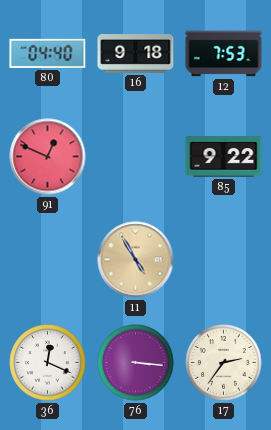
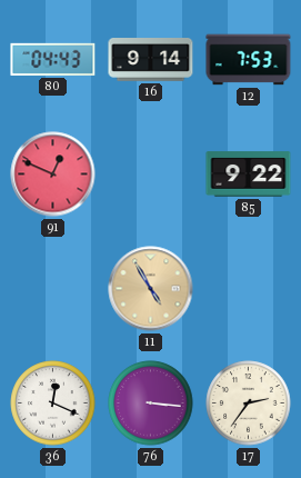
80: 04:40 -> 04:43 (53, 59)
16: 9:18 -> 9:14 (151, 60)
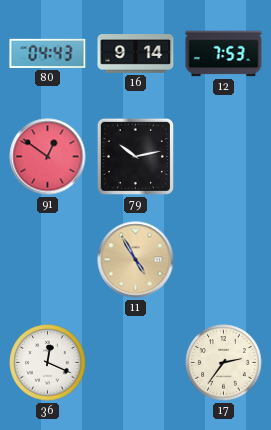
91: 12:49 -> 12:51 (48, 157)
79: none -> 10:13 (135, 156)
85: 9:22 -> none (249, 175)
76: 3:16 -> none (151, 404)
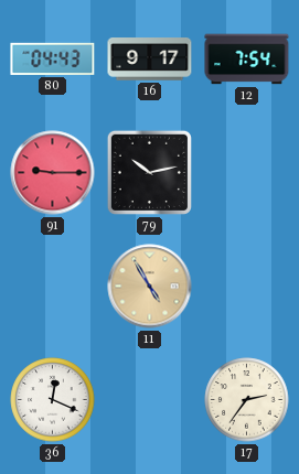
16: 9:14 -> 9:17 (150, 60)
12: 7:53 -> 7:54 (247, 60)
91: 12:51 -> 9:15 (53, 173)
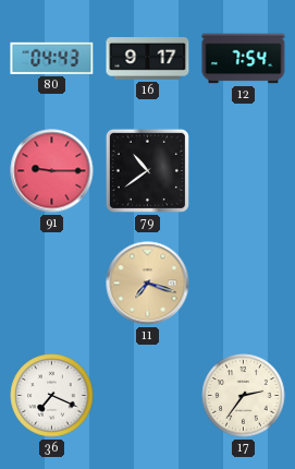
79: 10:13 -> 10:39 (147, 170)
11: 4:55 -> 7:18 (148, 284)
36: 12:19 -> 7:19 (52, 396)
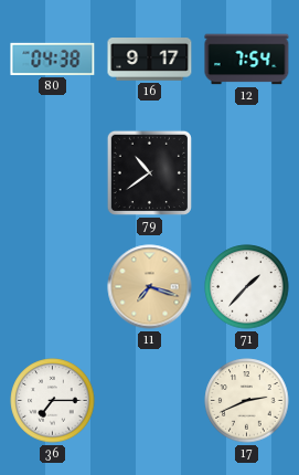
80: 04:43 -> 04:38 (53, 59)
91: 9:15 -> none (52, 171)
71: none -> 1:37 (247, 287)
36: 7:19 -> 7:15 (53, 401)
17: 2:36 -> 2:41 (247, 401)
